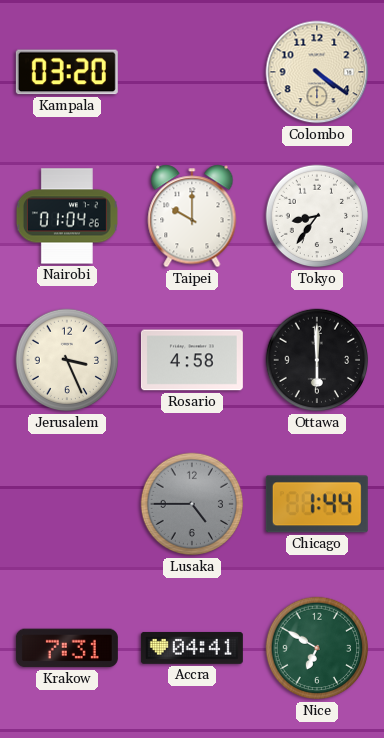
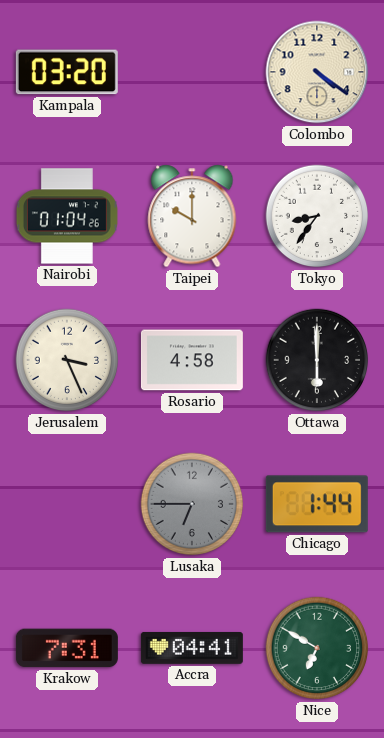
Lusaka: 4:45 -> 6:45 (192, 504)
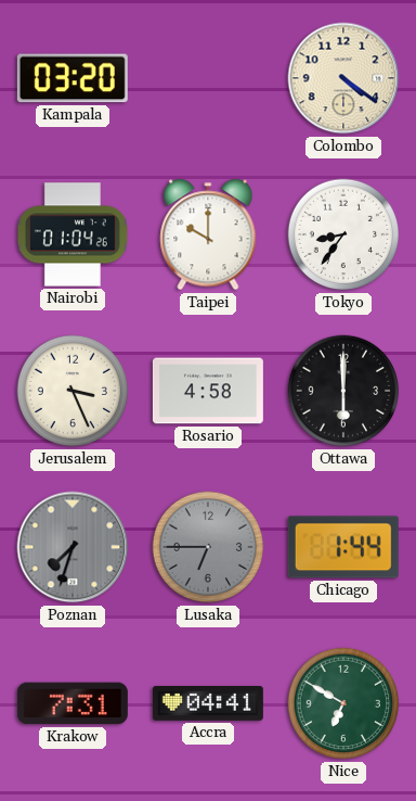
Poznan: none -> 7:33 (73, 547)
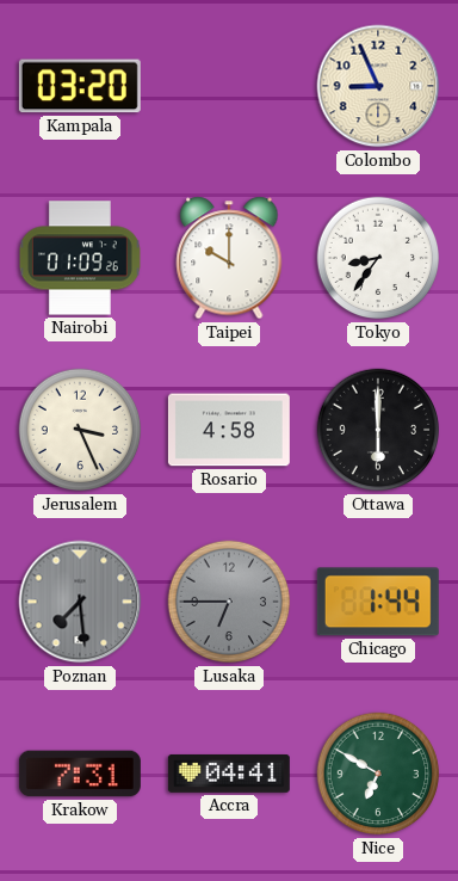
Colombo: 4:21 -> 8:56 (378, 86)
Nairobi: 01:04 -> 01:09 (80, 258)
Poznan: 7:33 -> 7:29 (80, 602)
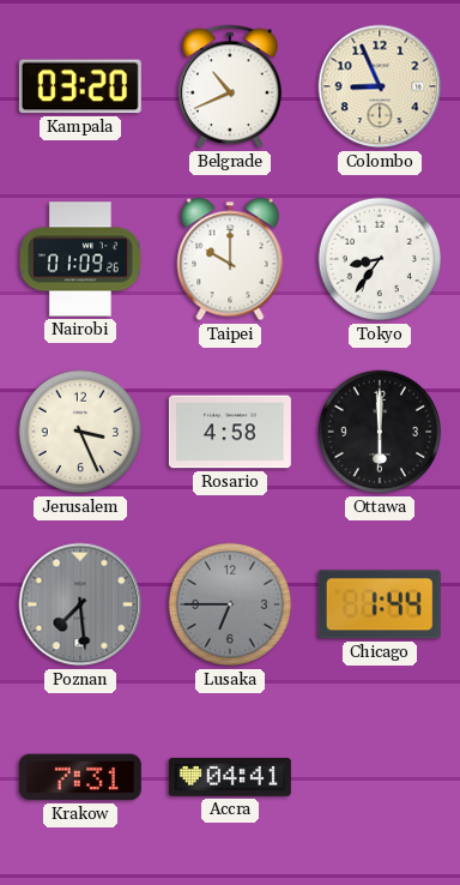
Belgrade: none -> 10:41 (230, 86)
Nice: 6:50 -> none (378, 774)
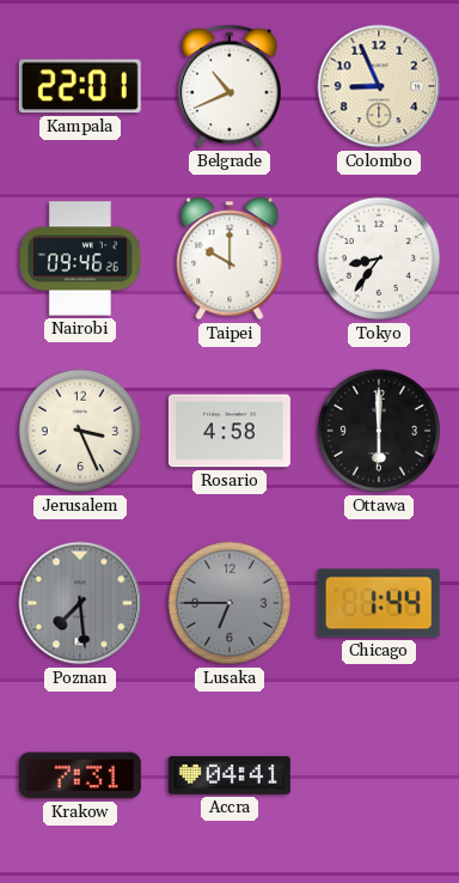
Kampala: 03:20 -> 22:01 (80, 86)
Nairobi: 01:09 -> 09:46 (80, 258)
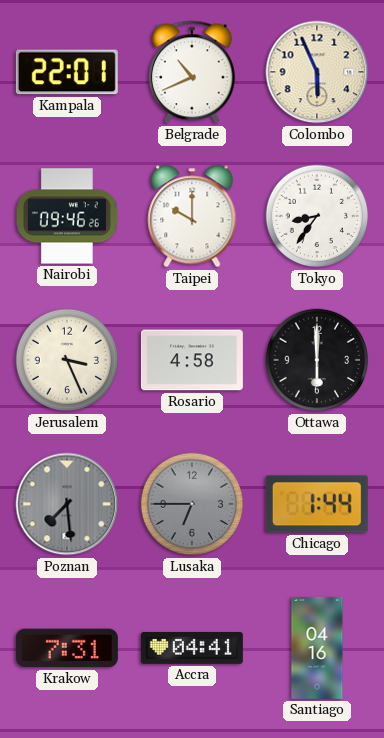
Colombo: 8:56 -> 5:56 (317, 72)
Santiago: none -> 04:16 (317, 648)
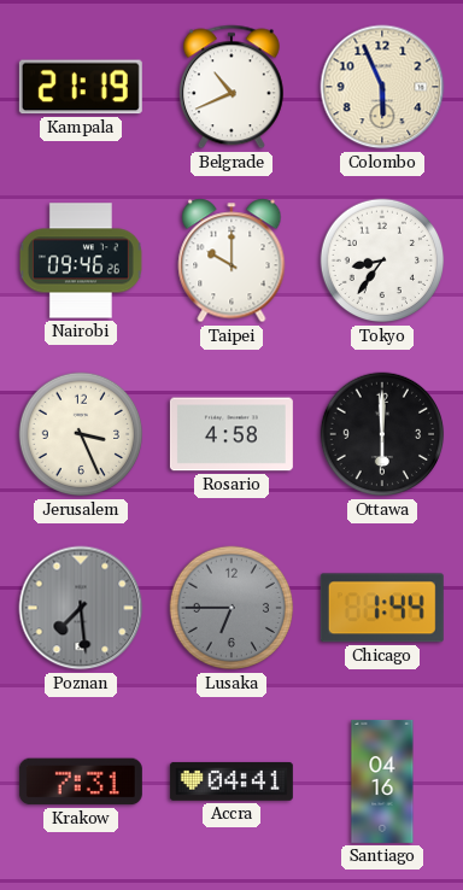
Kampala: 22:01 -> 21:19 (81, 87)
